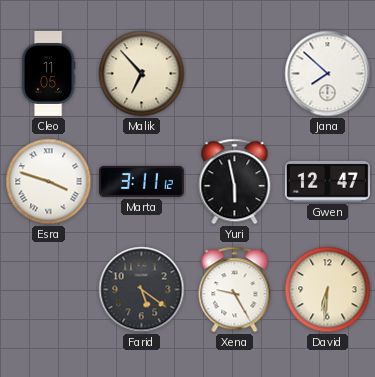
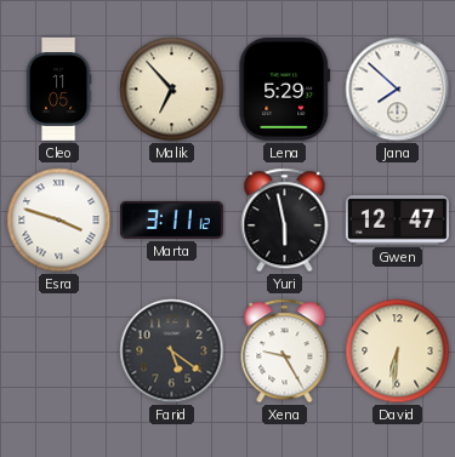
Lena: none -> 5:29 (285, 88)
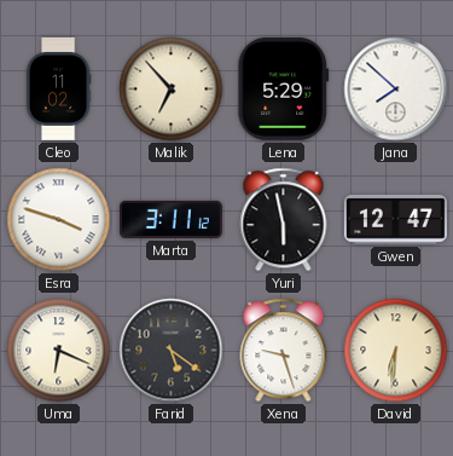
Cleo: 11:05 -> 11:02 (58, 88)
Uma: none -> 6:19 (59, 351)
Xena: 9:25 -> 9:27 (284, 351)
